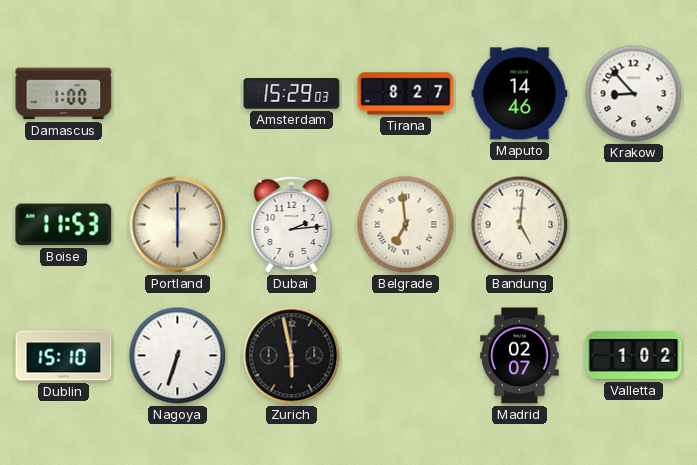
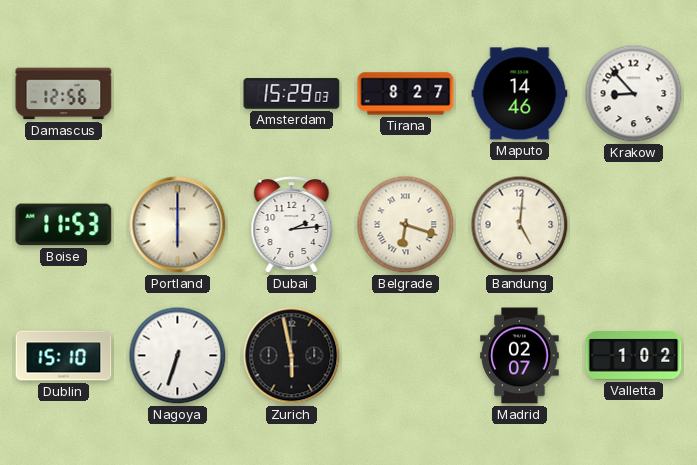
Damascus: 1:00 -> 12:56 (64, 94)
Belgrade: 6:59 -> 6:18 (406, 225)
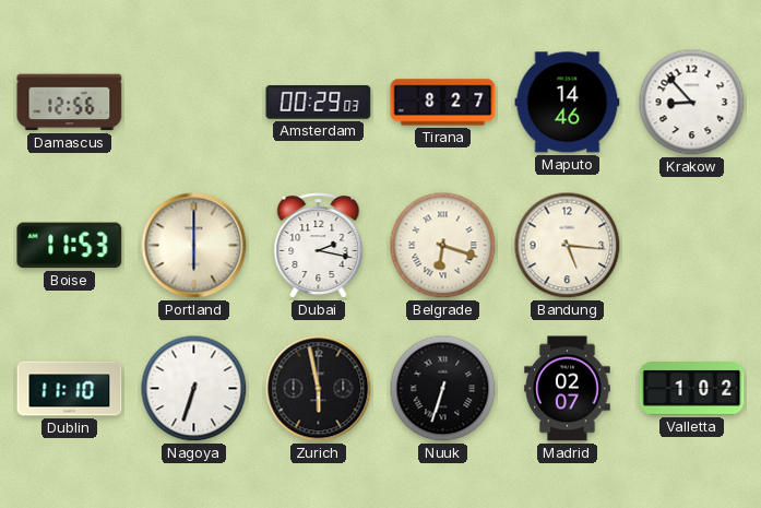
Amsterdam: 15:29 -> 00:29 (319, 103)
Dubai: 2:14 -> 2:17 (319, 246)
Bandung: 5:01 -> 5:16 (568, 246)
Dublin: 15:10 -> 11:10 (70, 389)
Nuuk: none -> 6:33 (443, 389)
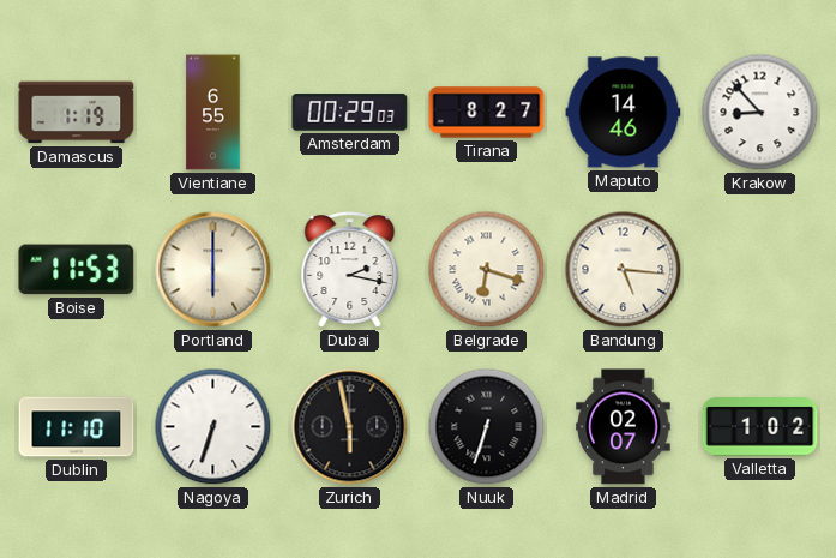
Damascus: 12:56 -> 1:19 (77, 113)
Vientiane: none -> 6:55 (213, 113)
